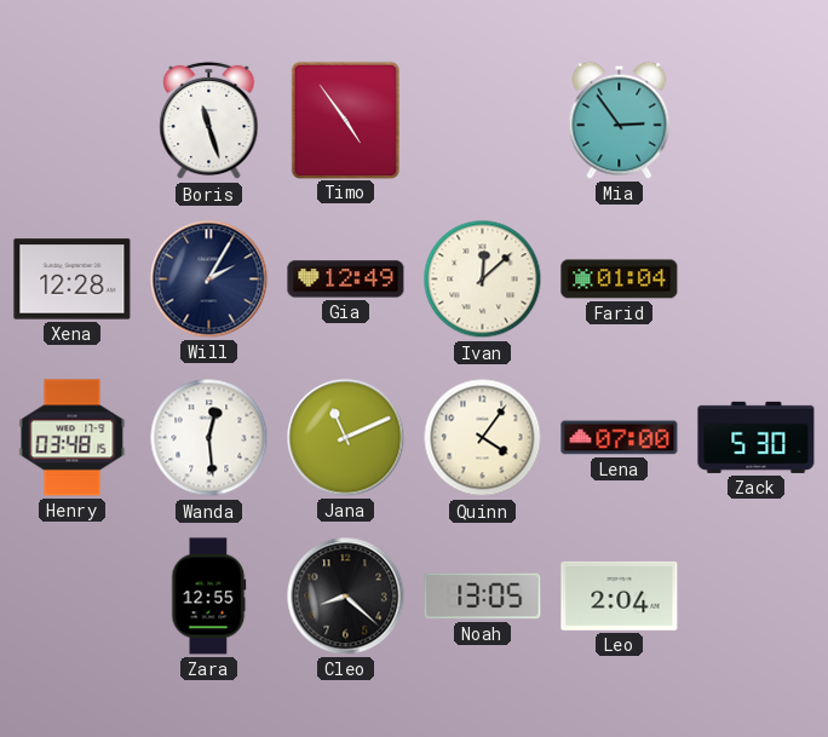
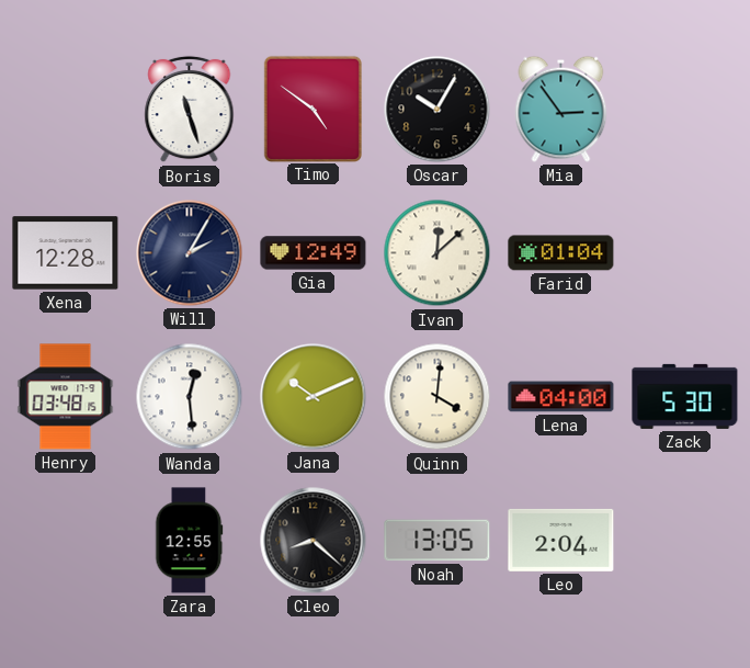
Timo: 4:54 -> 4:51 (312, 109)
Oscar: none -> 10:05 (438, 110)
Jana: 11:11 -> 10:11 (314, 397)
Quinn: 4:06 -> 4:01 (438, 397)
Lena: 07:00 -> 04:00 (561, 397)
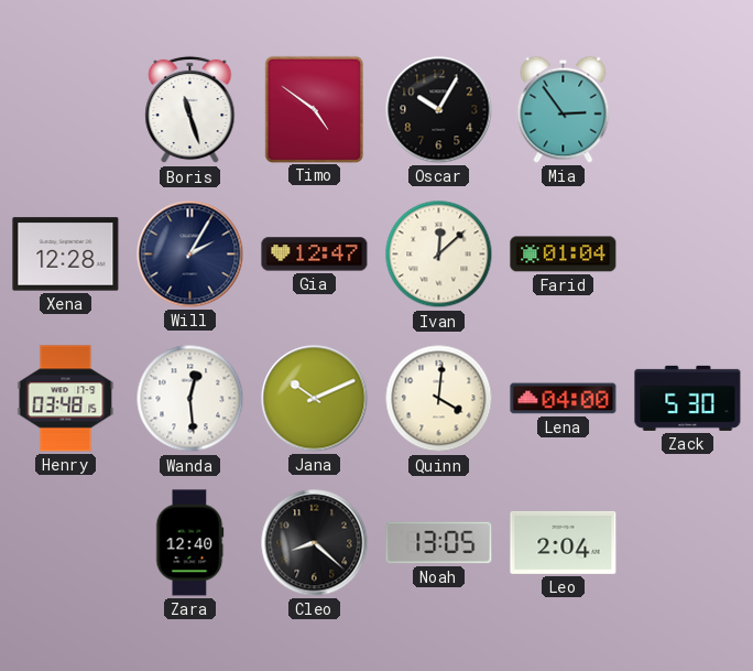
Gia: 12:49 -> 12:47 (315, 255)
Zara: 12:55 -> 12:40 (190, 543)
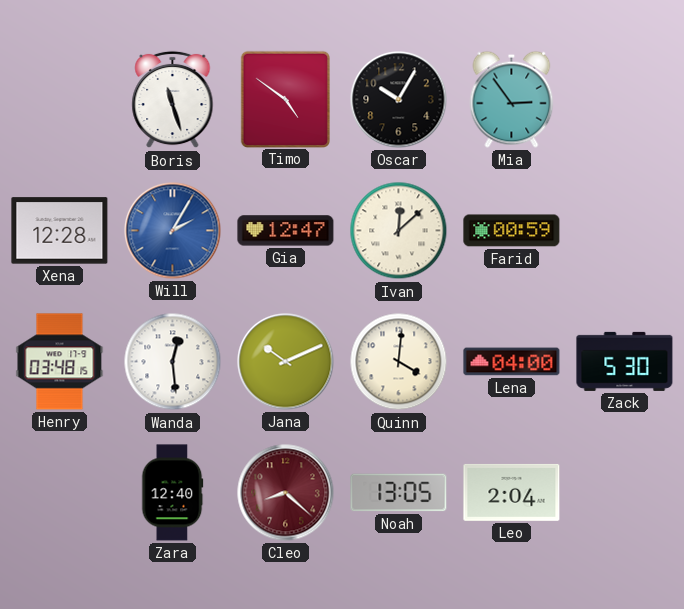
Will dial: navy -> blue (173, 231)
Farid: 01:04 -> 00:59 (512, 231)
Cleo dial: black -> burgundy (286, 493)
